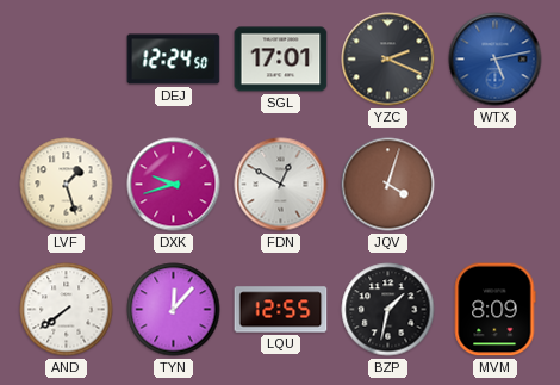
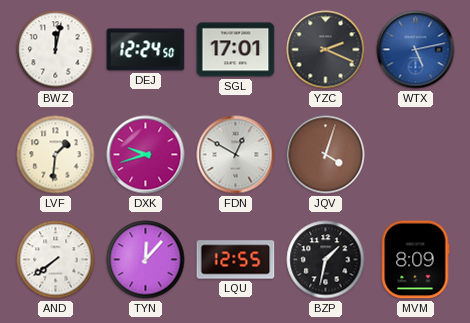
BWZ: none -> 12:02 (56, 50)
LVF: 1:27 -> 1:31 (56, 155)
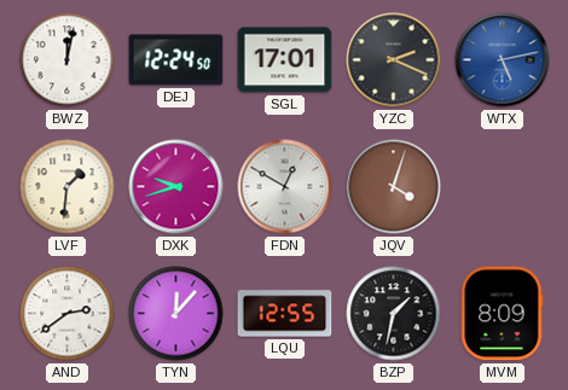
AND: 7:39 -> 2:39 (68, 314)
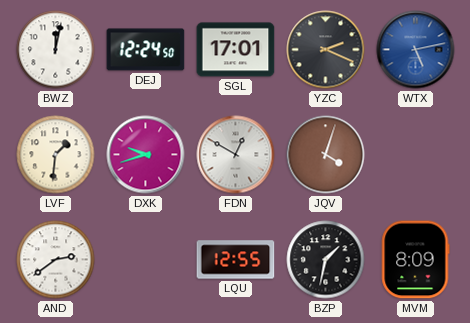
TYN: 12:07 -> none (176, 314)
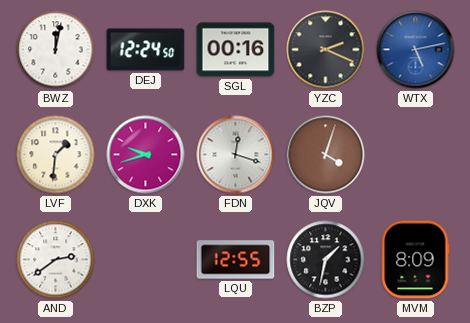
SGL: 17:01 -> 00:16 (236, 50)
FDN: 12:50 -> 12:18 (236, 155)
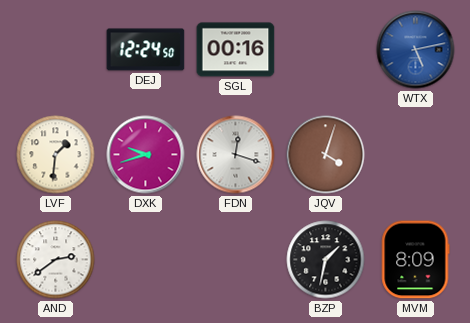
BWZ: 12:02 -> none (56, 50)
YZC: 2:19 -> none (326, 50)
LQU: 12:55 -> none (236, 260)
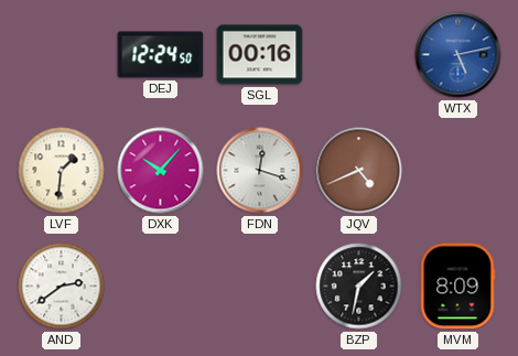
DXK: 9:42 -> 10:07 (161, 171)
JQV: 4:03 -> 4:41 (359, 171)
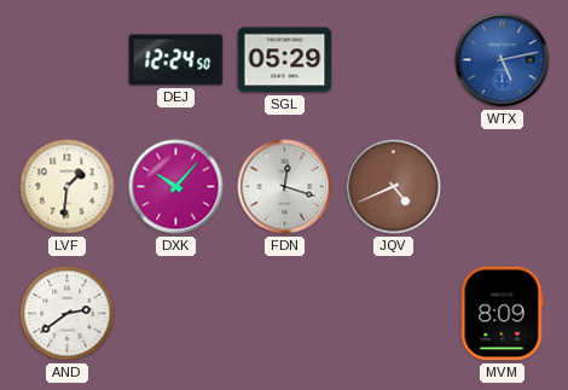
SGL: 00:16 -> 05:29 (285, 60)
BZP: 1:32 -> none (359, 287)
